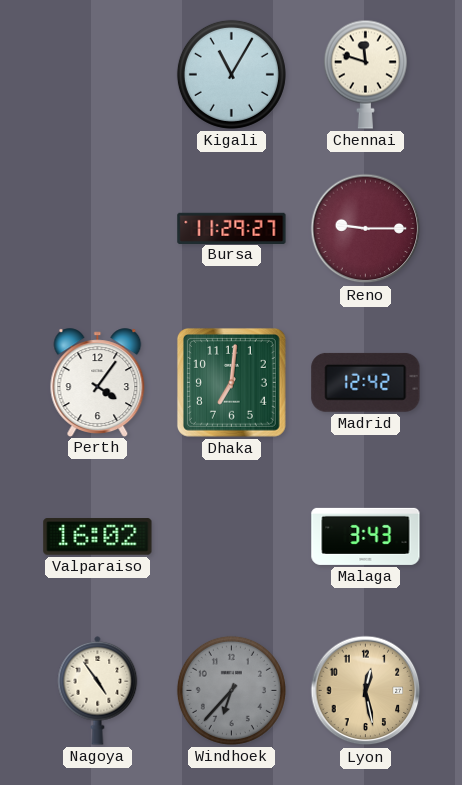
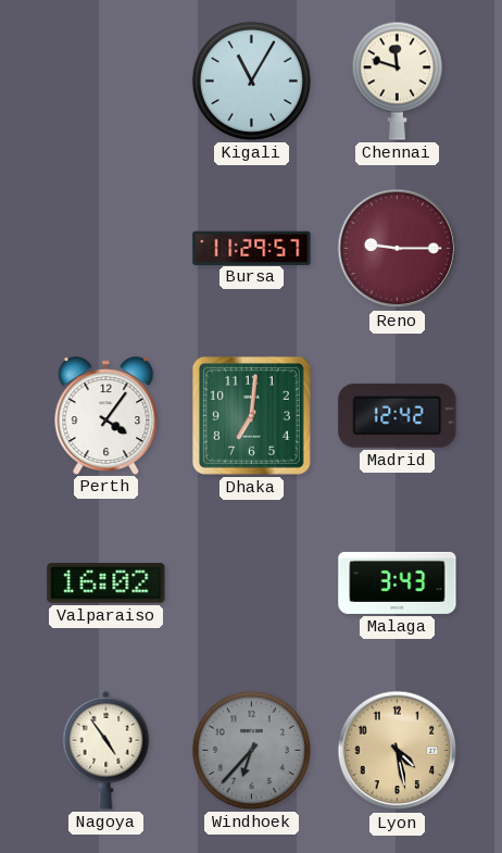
Bursa: 11:29:27 -> 11:29:57 (252, 248)
Lyon: 12:28 -> 4:28 (398, 751)
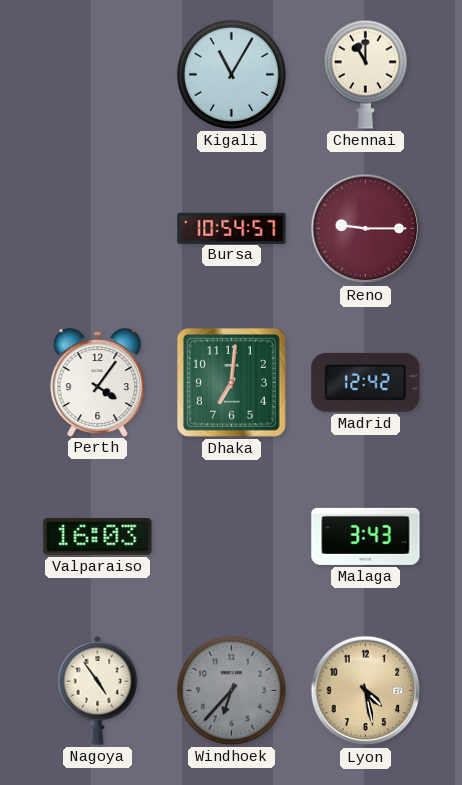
Chennai: 11:48 -> 11:00 (365, 74)
Bursa: 11:29 -> 10:54 (232, 228)
Valparaiso: 16:02 -> 16:03 (98, 537)
